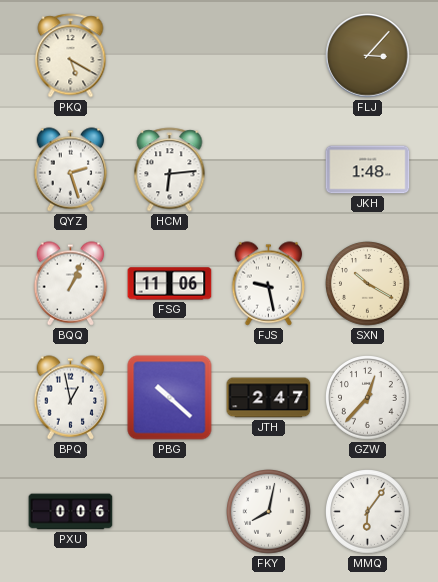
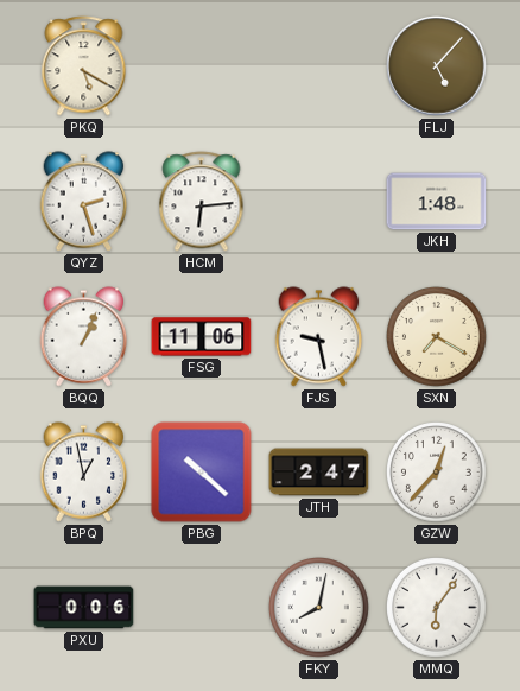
FLJ: 3:07 -> 5:07 (437, 66)
SXN: 10:20 -> 7:20 (437, 337)
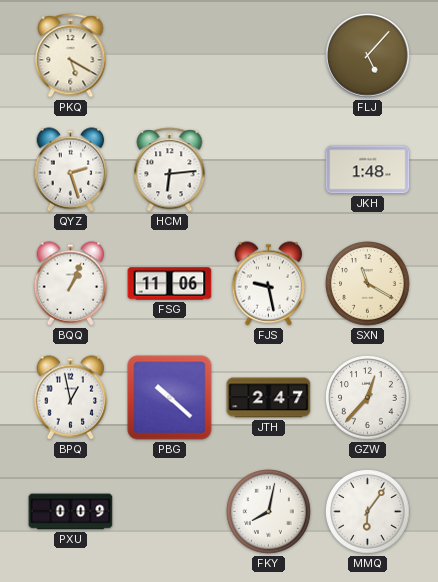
SXN: 7:20 -> 11:20 (368, 284)
PXU: 0:06 -> 0:09 (71, 512)
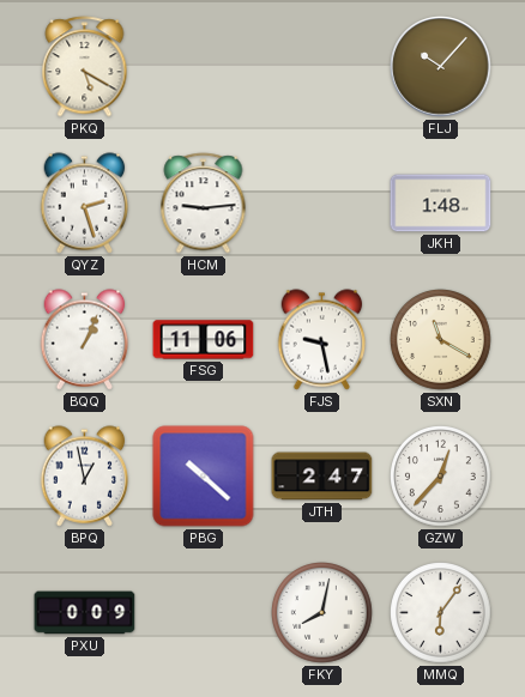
FLJ: 5:07 -> 10:07 (441, 67)
HCM: 6:14 -> 9:14 (204, 204)
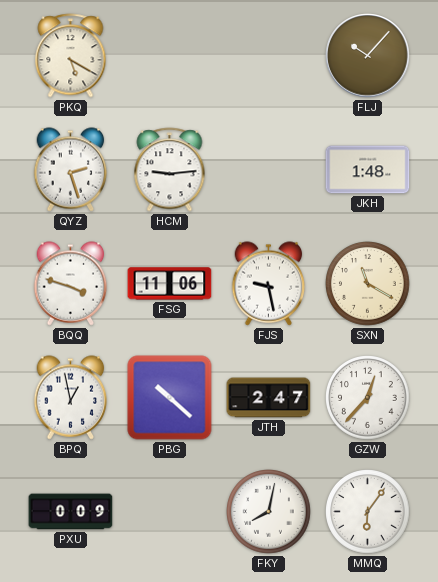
BQQ: 1:04 -> 3:48 (71, 284)
